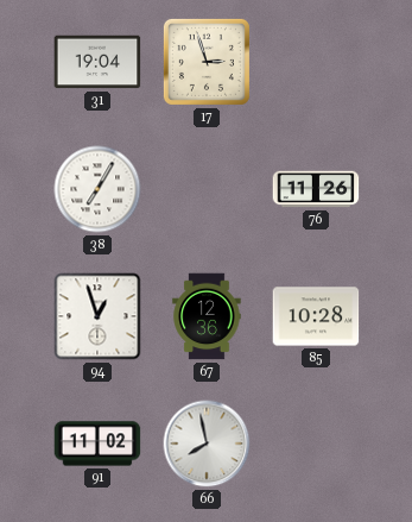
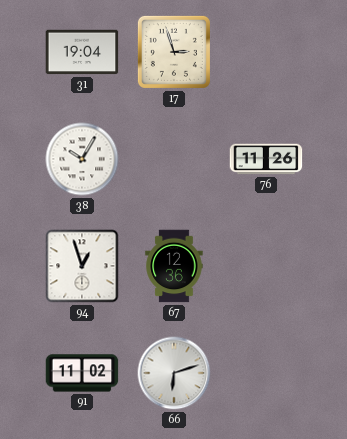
38: 7:05 -> 10:05 (82, 159)
85: 10:28 -> none (316, 316)
66: 7:58 -> 6:12 (174, 373)
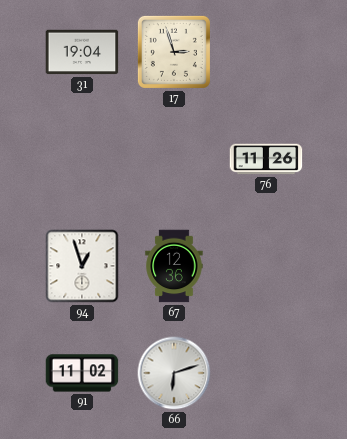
38: 10:05 -> none (82, 159)
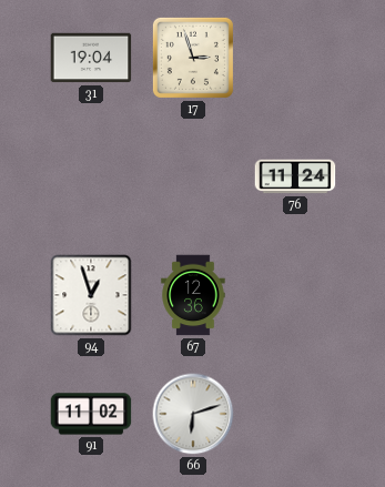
76: 11:26 -> 11:24 (295, 176)
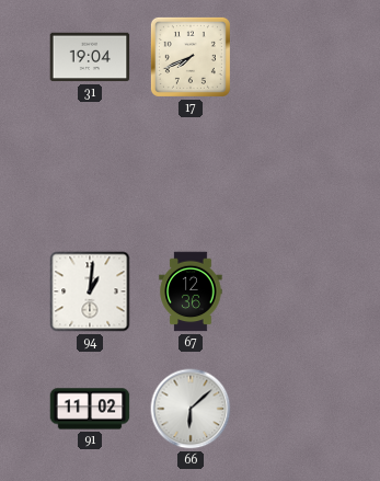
17: 2:57 -> 7:41 (191, 57)
76: 11:24 -> none (295, 176)
94: 12:57 -> 1:01 (90, 291)
66: 6:12 -> 6:08 (191, 409)
